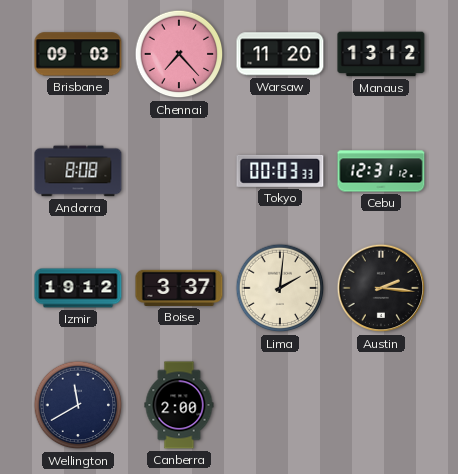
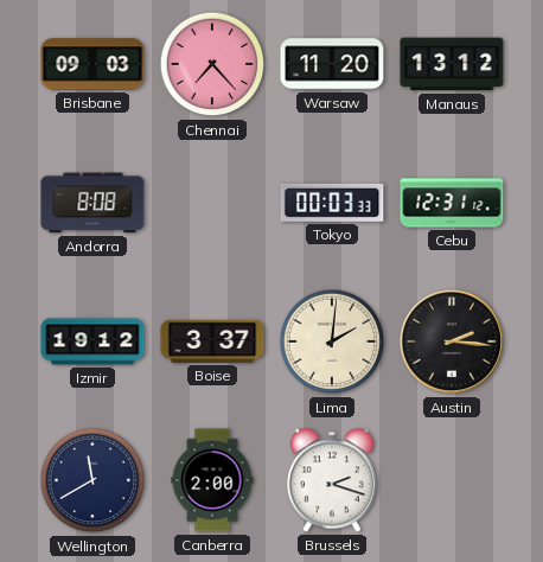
Brussels: none -> 2:18 (332, 480)
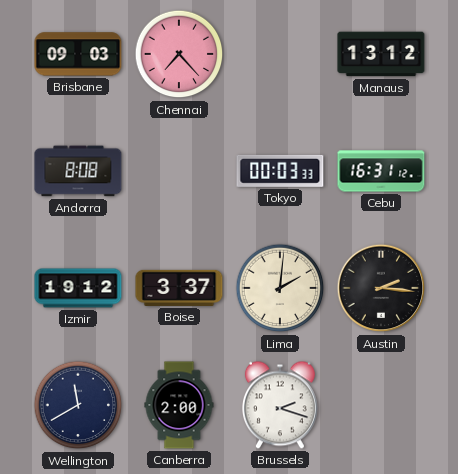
Warsaw: 11:20 -> none (332, 64)
Cebu: 12:31 -> 16:31 (381, 171)
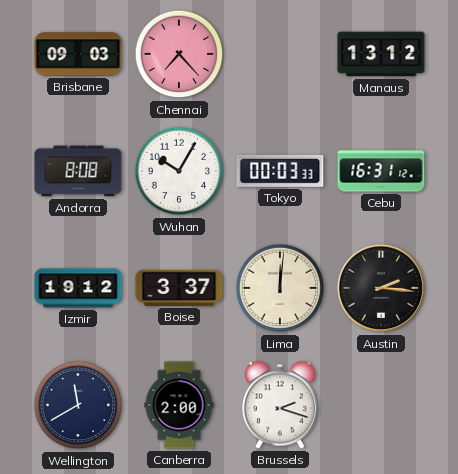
Wuhan: none -> 10:05 (179, 171)
Lima: 2:01 -> 12:01 (280, 288)
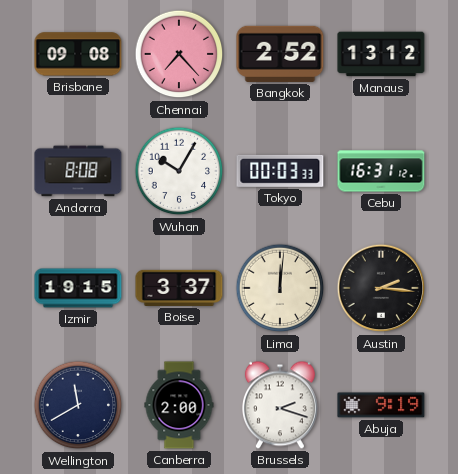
Brisbane: 09:03 -> 09:08 (78, 54)
Bangkok: none -> 2:52 (280, 54)
Izmir: 19:12 -> 19:15 (78, 288)
Abuja: none -> 9:19 (381, 405)
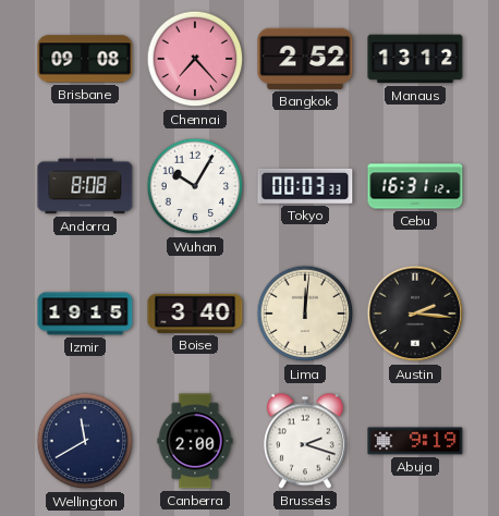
Boise: 3:37 -> 3:40 (195, 314)
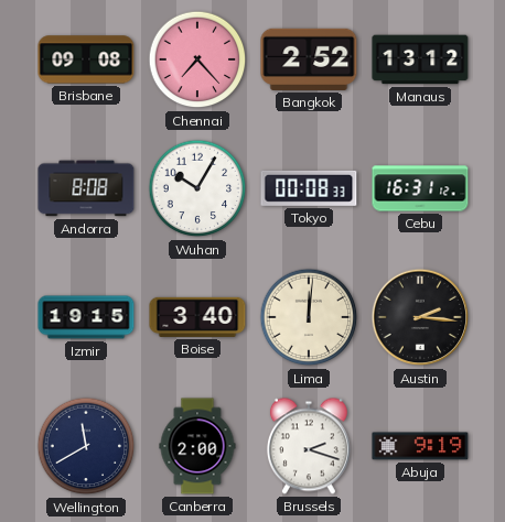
Tokyo: 00:03 -> 00:08 (309, 188)
